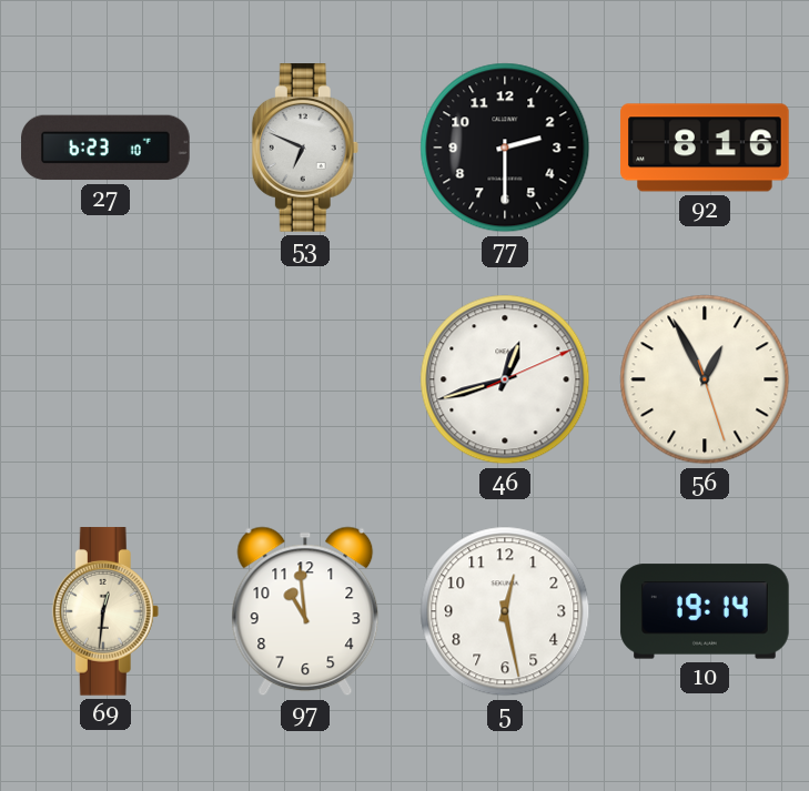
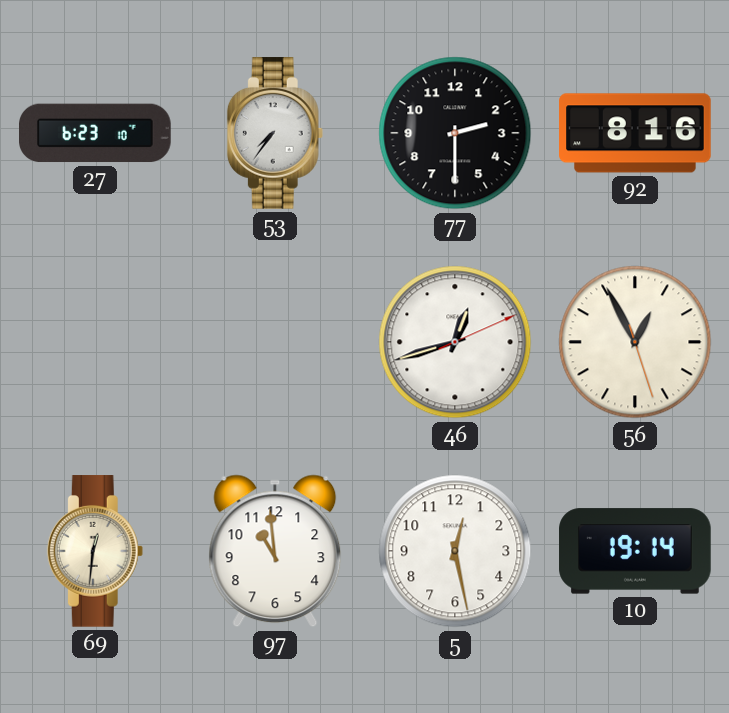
53: 6:49 -> 7:36 (275, 133)
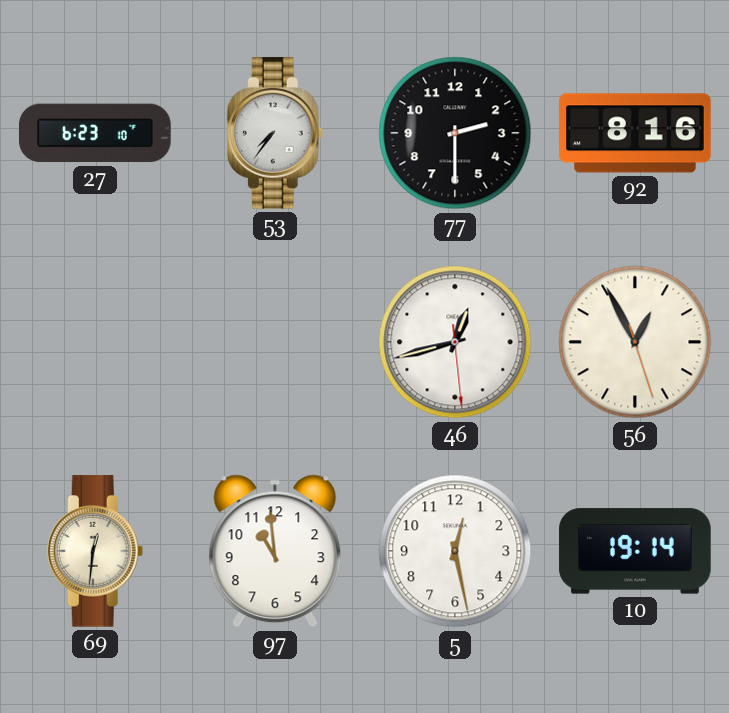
46: 12:42:11 -> 12:42:29 (455, 342)
